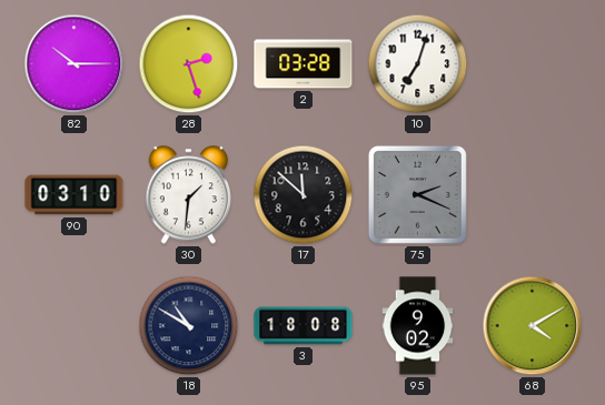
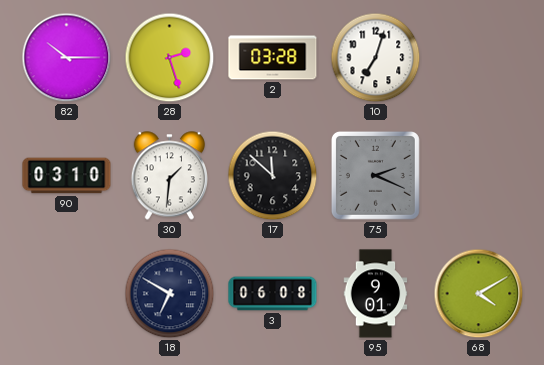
18: 10:50 -> 6:50 (170, 294)
3: 18:08 -> 06:08 (273, 294)
95: 9:02 -> 9:01 (376, 294)
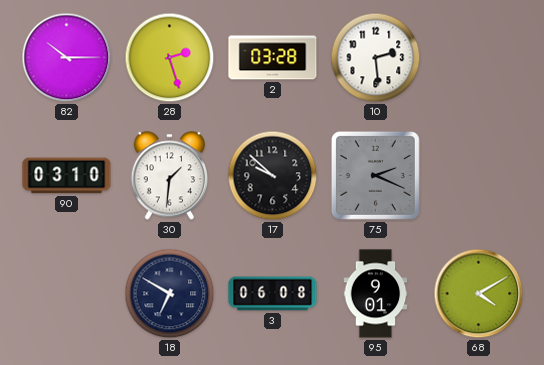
10: 7:03 -> 2:29 (376, 58)
17: 11:52 -> 9:52 (273, 176)
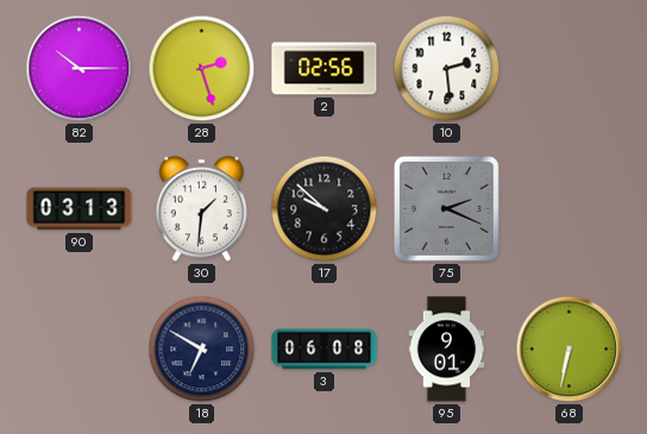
2: 03:28 -> 02:56 (325, 69)
90: 03:10 -> 03:13 (80, 209)
68: 4:10 -> 6:32 (570, 350)
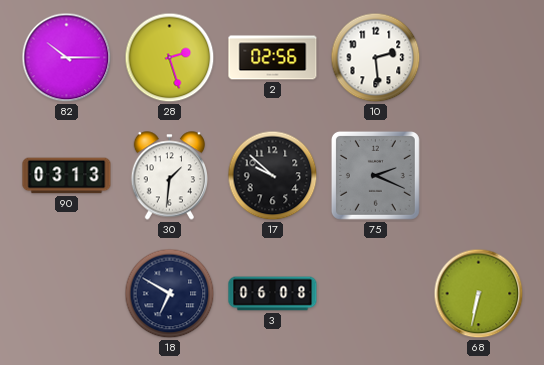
95: 9:01 -> none (447, 350)
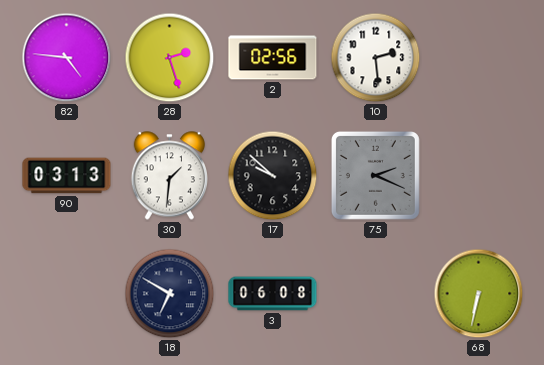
82: 10:15 -> 4:46 (67, 58)
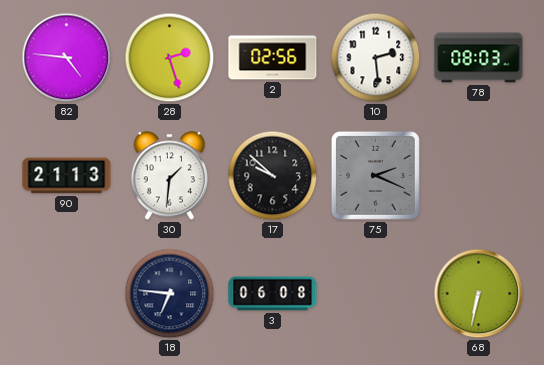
78: none -> 08:03 (479, 58)
90: 03:13 -> 21:13 (67, 176)
18: 6:50 -> 6:46 (170, 294)
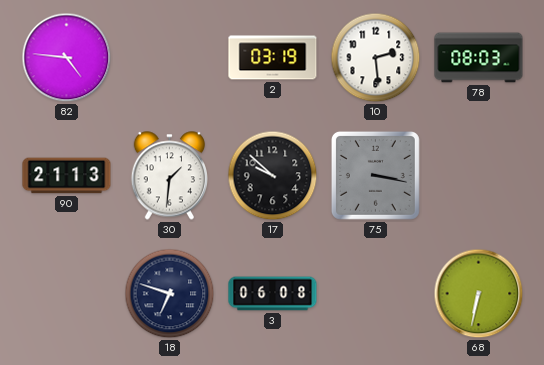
28: 2:27 -> none (170, 58)
2: 02:56 -> 03:19 (273, 58)
75: 2:19 -> 3:17 (375, 175)
18: 6:46 -> 6:48 (170, 294)
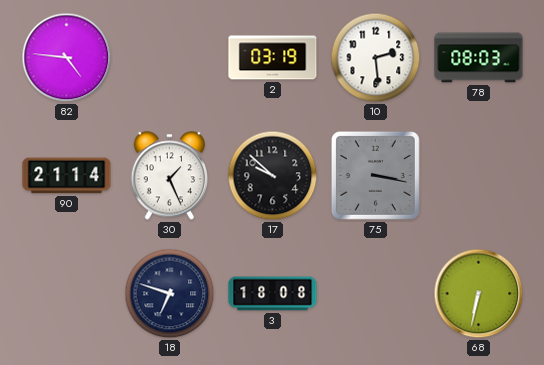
90: 21:13 -> 21:14 (67, 176)
30: 1:31 -> 1:26 (169, 176)
3: 06:08 -> 18:08 (273, 294)
